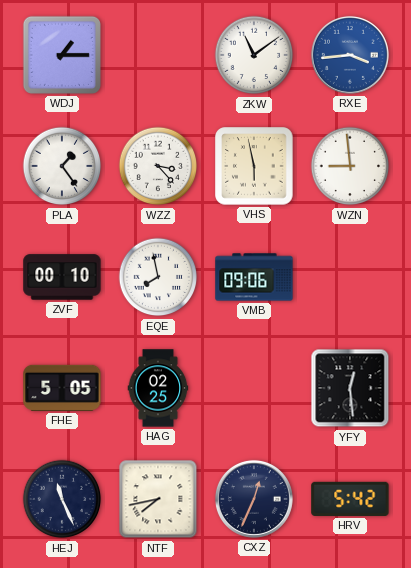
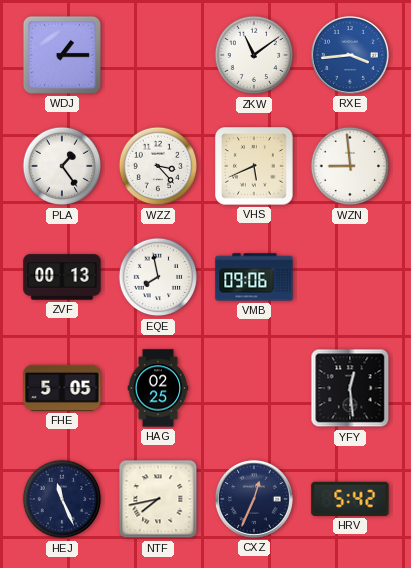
VHS: 5:58 -> 5:41 (254, 166)
ZVF: 00:10 -> 00:13 (62, 277)
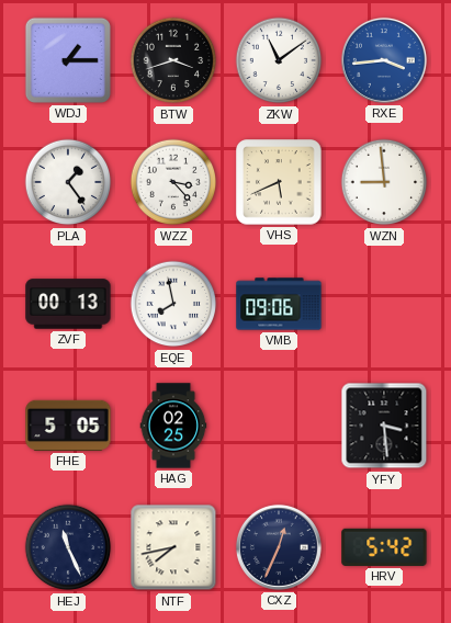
BTW: none -> 3:42 (173, 60)
YFY: 12:29 -> 3:29 (384, 426)
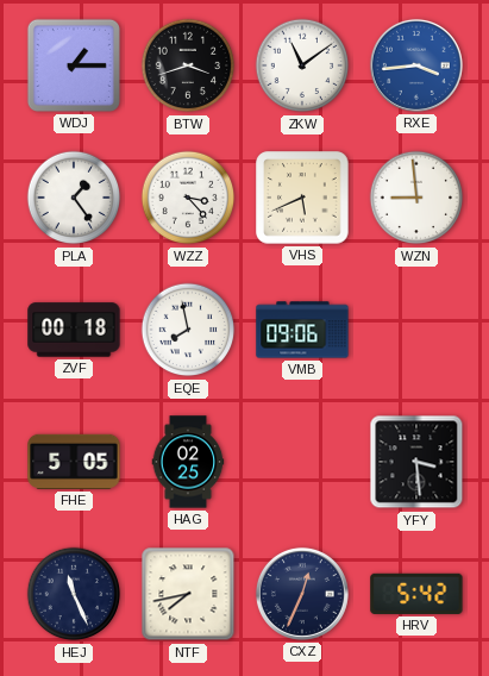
ZVF: 00:13 -> 00:18 (74, 330)
